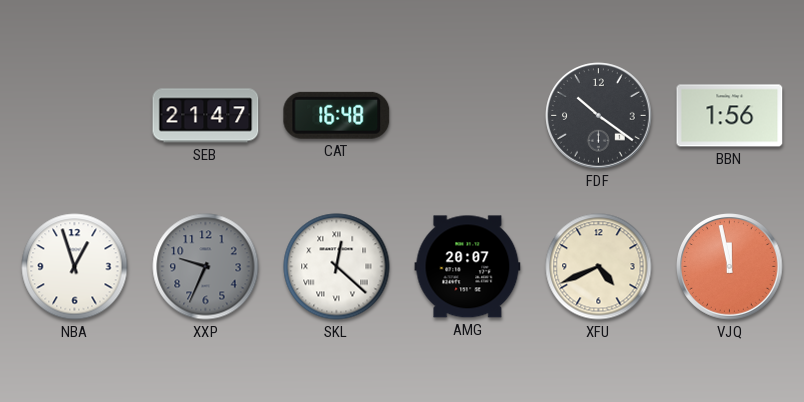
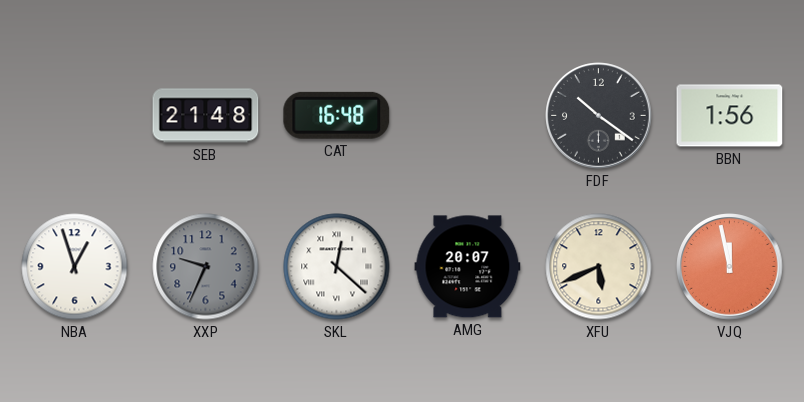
SEB: 21:47 -> 21:48 (206, 116)
XFU: 4:41 -> 5:41 (599, 267)
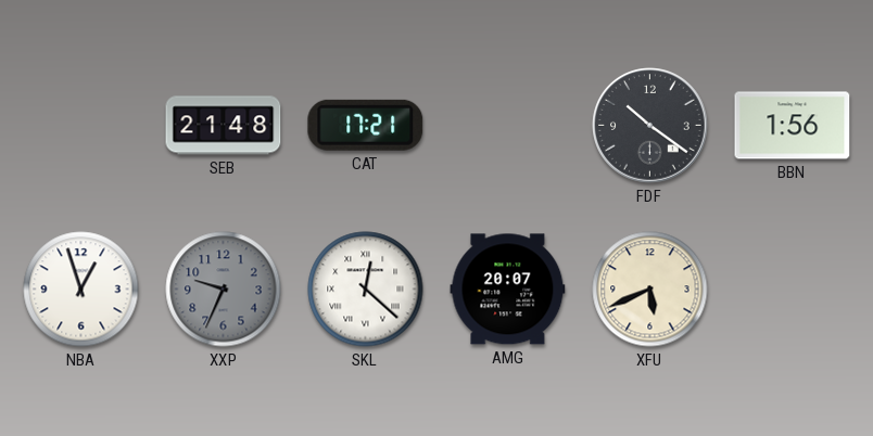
CAT: 16:48 -> 17:21 (366, 125)
VJQ: 11:58 -> none (730, 267)
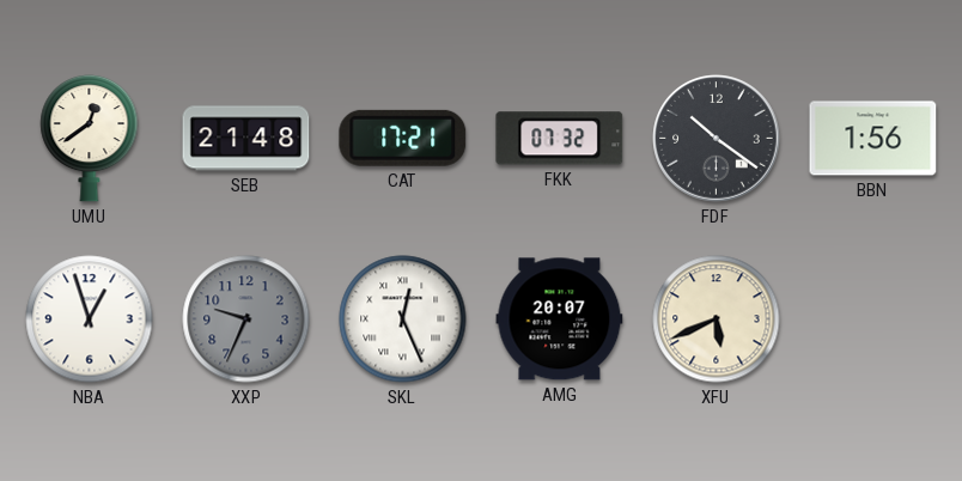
UMU: none -> 12:39 (90, 138)
FKK: none -> 07:32 (560, 139)
SKL: 12:22 -> 12:26 (403, 319)
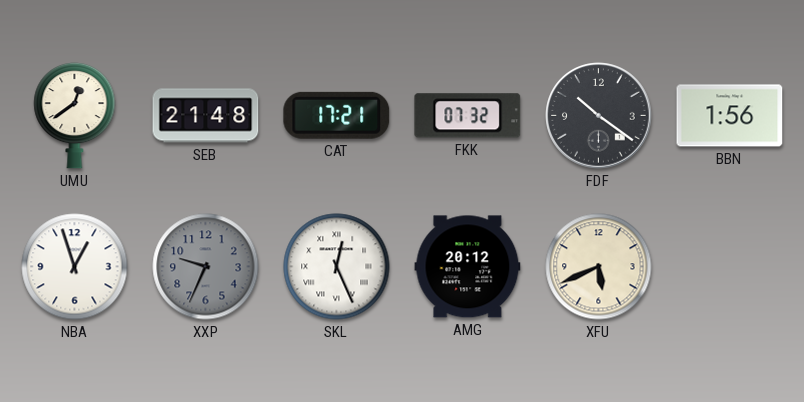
AMG: 20:07 -> 20:12 (468, 267)
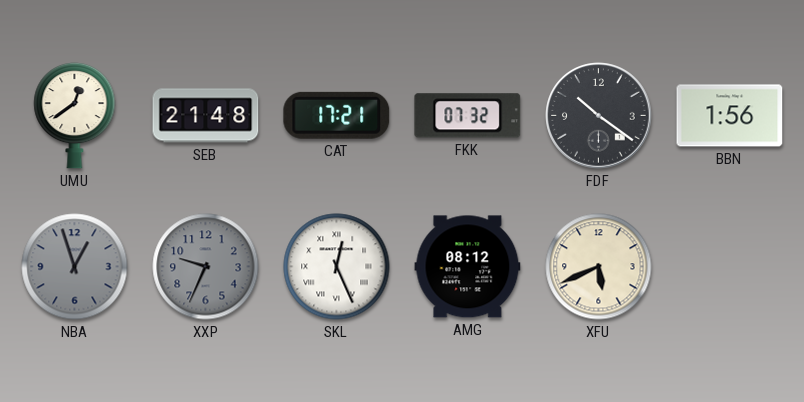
NBA dial: white -> grey (75, 267)
AMG: 20:12 -> 08:12 (468, 267)
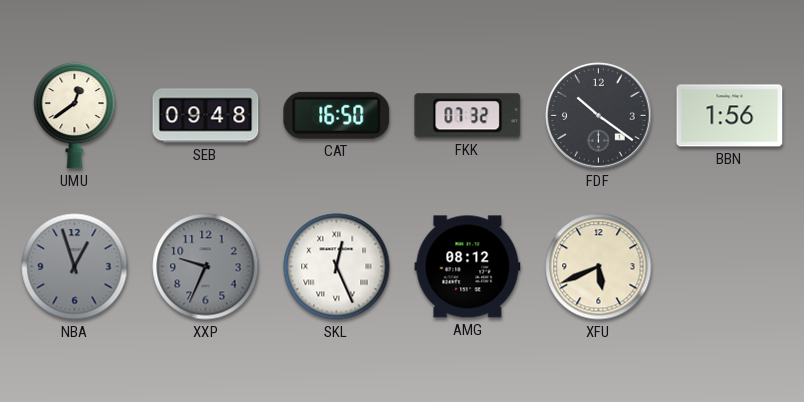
SEB: 21:48 -> 09:48 (206, 116)
CAT: 17:21 -> 16:50 (337, 115)
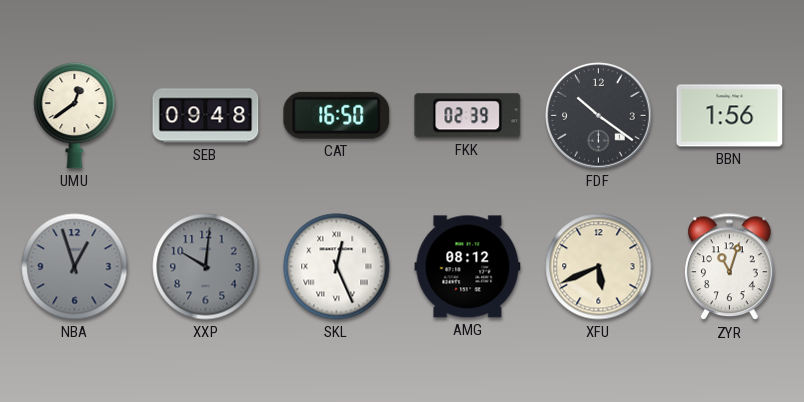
FKK: 07:32 -> 02:39 (468, 116)
XXP: 9:34 -> 10:01 (206, 267)
ZYR: none -> 11:03 (729, 267)
